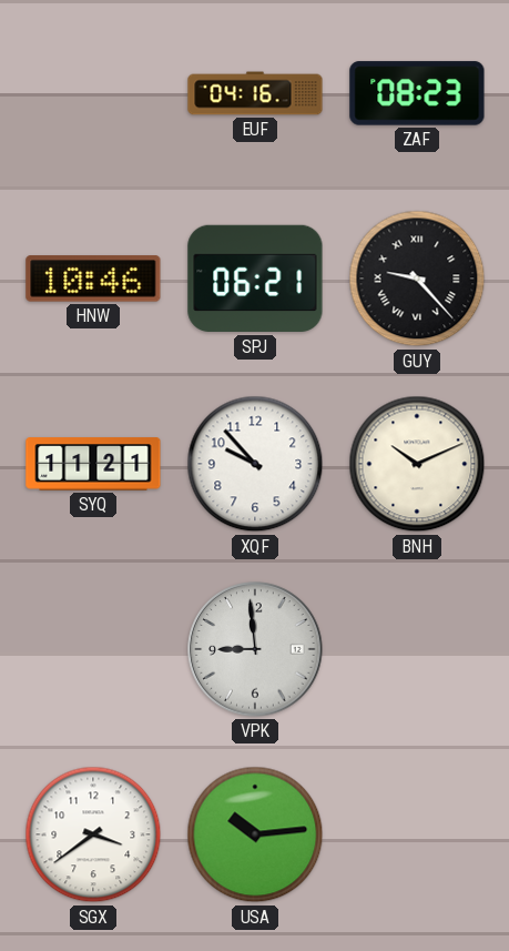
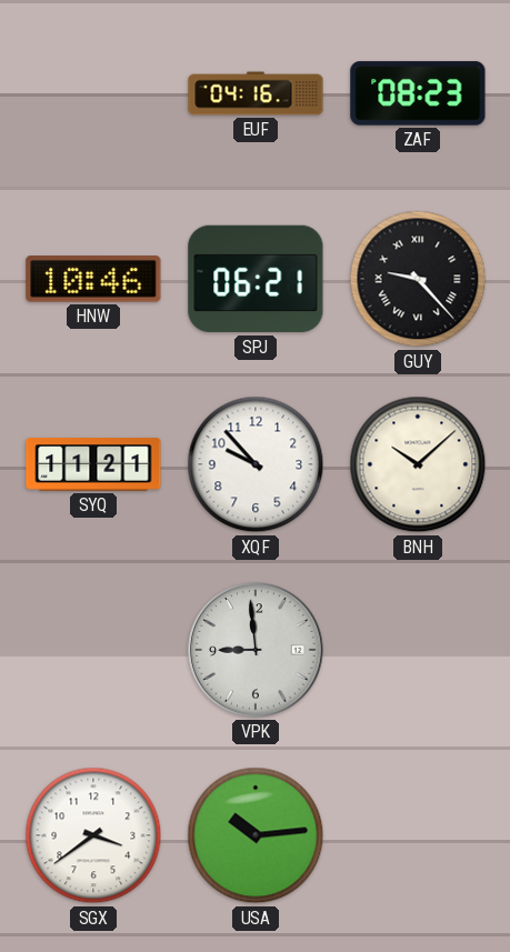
BNH: 10:11 -> 10:08 (418, 464)
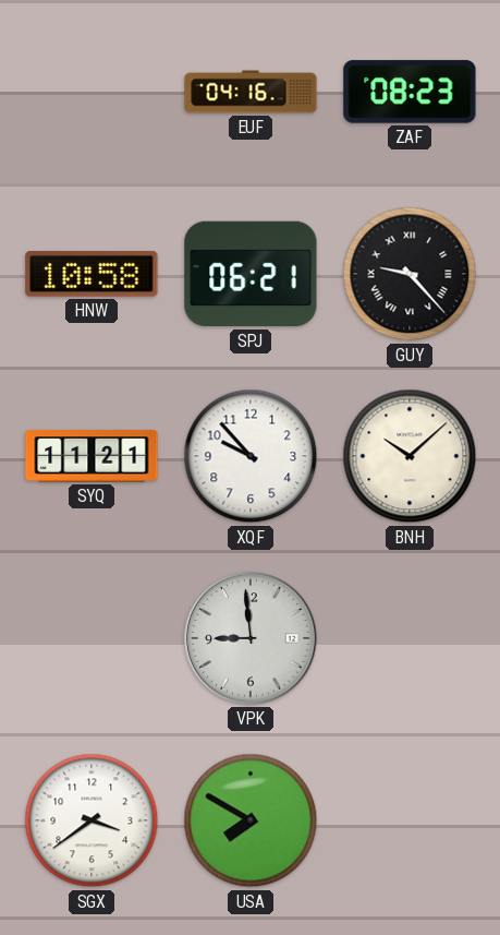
HNW: 10:46 -> 10:58 (92, 274)
USA: 10:14 -> 7:50 (251, 820)
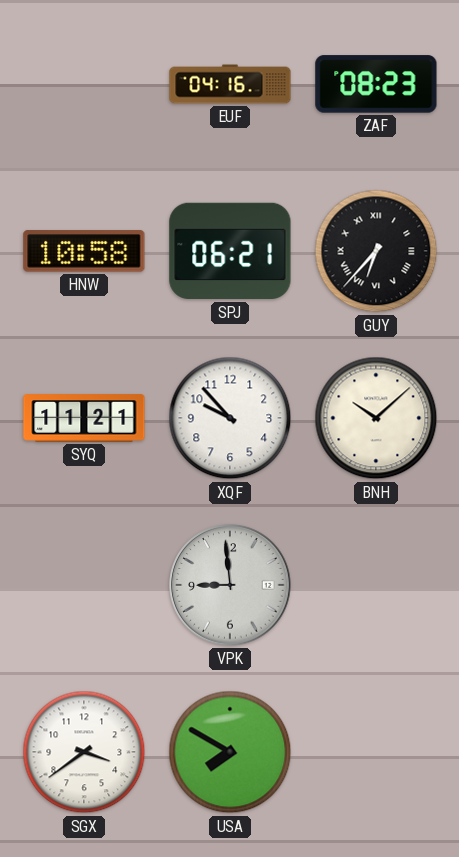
GUY: 9:23 -> 6:37 (376, 251)
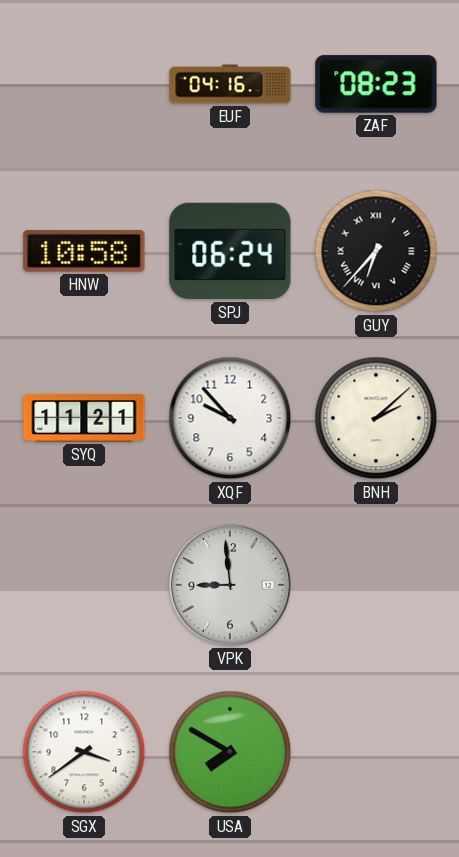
SPJ: 06:21 -> 06:24 (230, 251)
BNH: 10:08 -> 2:08 (376, 418)
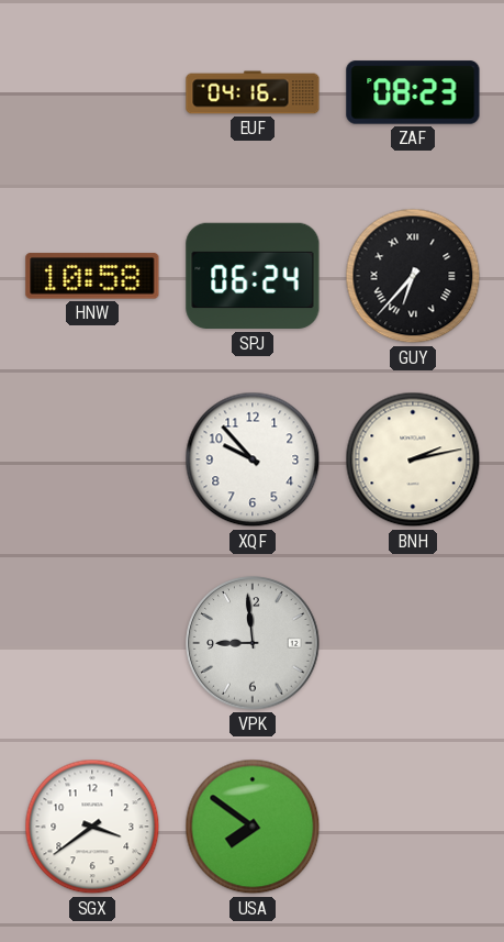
SYQ: 11:21 -> none (84, 418)
BNH: 2:08 -> 2:13 (413, 459)
USA: 7:50 -> 7:51 (253, 827)
